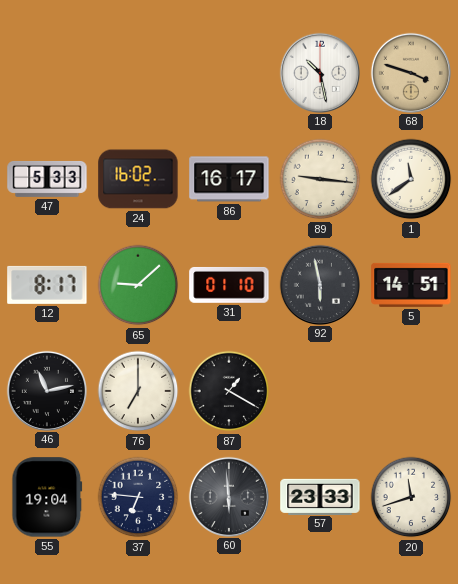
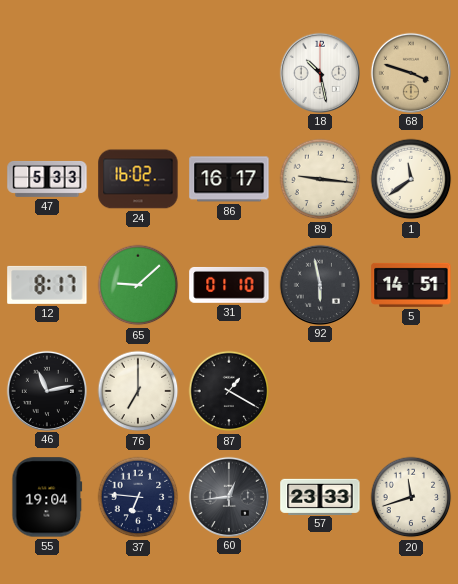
60: 5:59 -> 12:44 (228, 496)
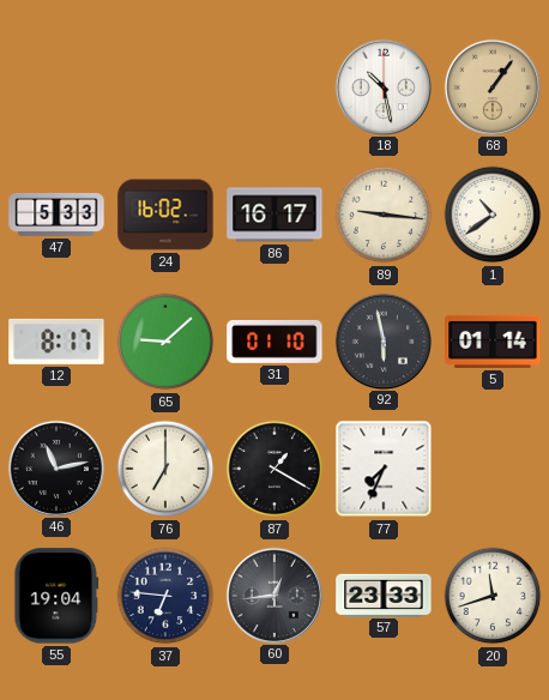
68: 3:48 -> 1:06 (491, 86)
1: 11:39 -> 10:39 (493, 215)
5: 14:51 -> 01:14 (493, 342)
77: none -> 7:34 (384, 469)
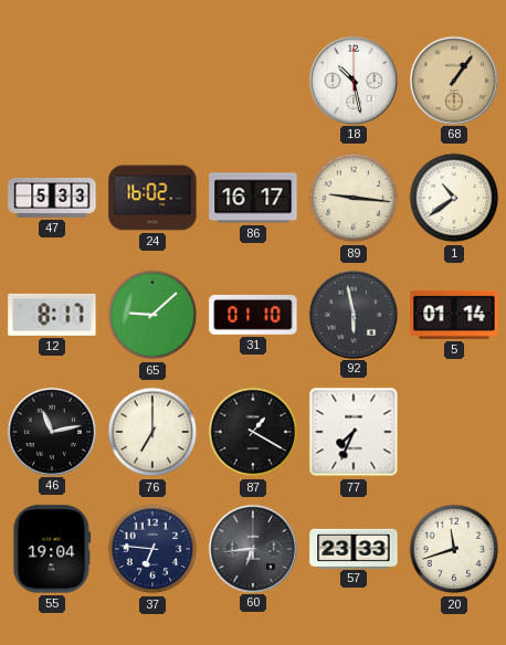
60: 12:44 -> 6:44 (252, 548)
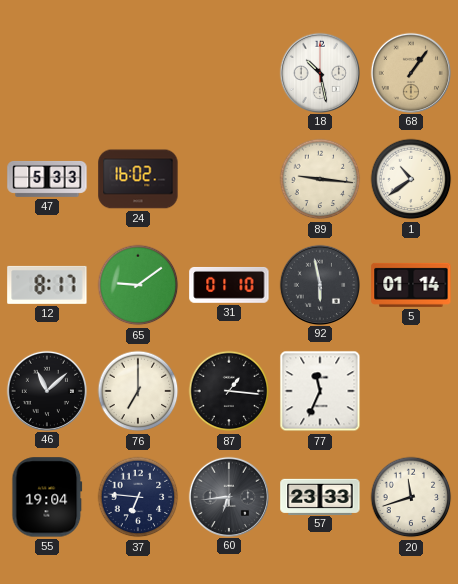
86: 16:17 -> none (253, 198)
65: 9:08 -> 9:09 (138, 285)
46: 11:13 -> 11:08 (46, 390)
87: 1:20 -> 1:16 (229, 391)
77: 7:34 -> 11:34 (320, 391)
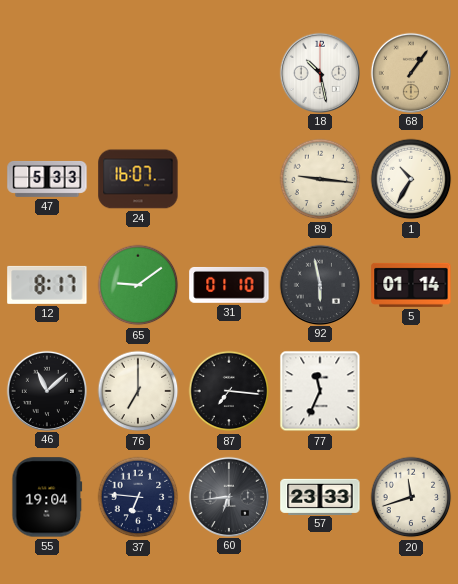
24: 16:02 -> 16:07 (138, 179)
1: 10:39 -> 10:35 (411, 179)
87: 1:16 -> 7:16 (229, 391)
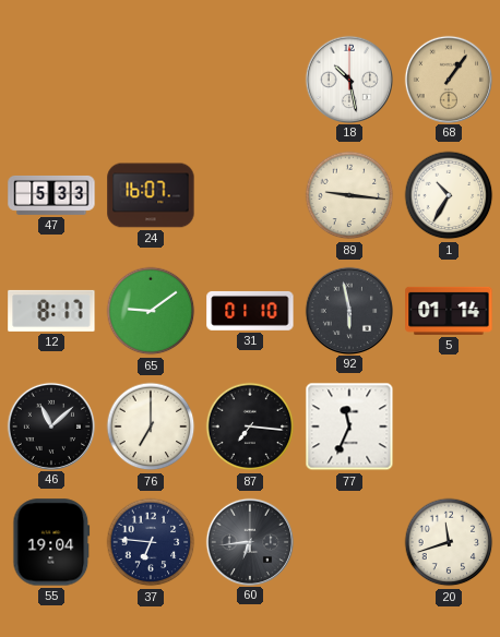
57: 23:33 -> none (320, 496)
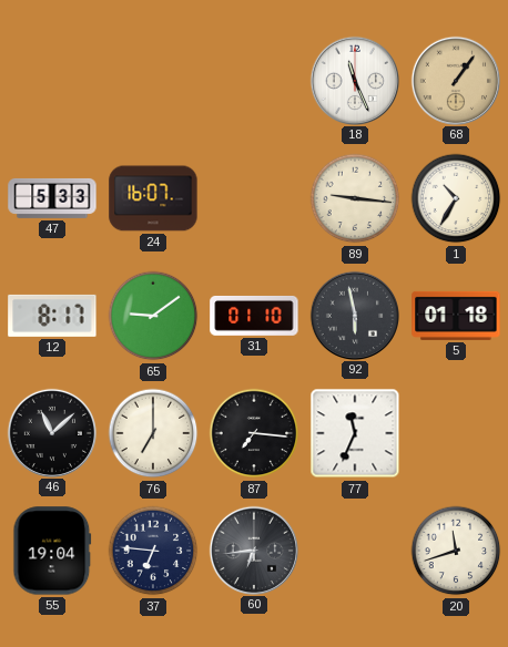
18: 10:28 -> 11:26 (354, 80)
5: 01:14 -> 01:18 (456, 316)
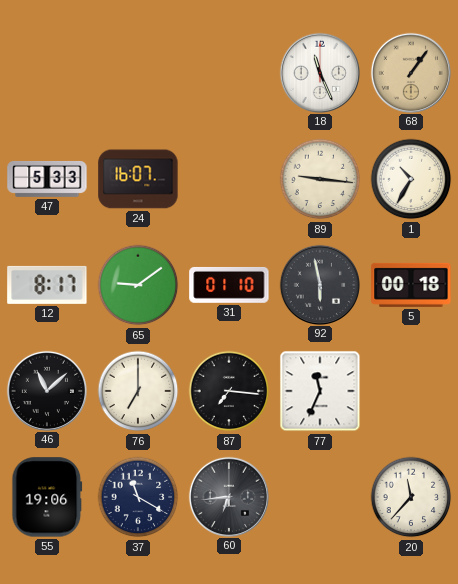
5: 01:18 -> 00:18 (411, 285)
55: 19:04 -> 19:06 (47, 497)
37: 6:46 -> 11:20 (138, 497)
20: 11:42 -> 11:37 (411, 497)
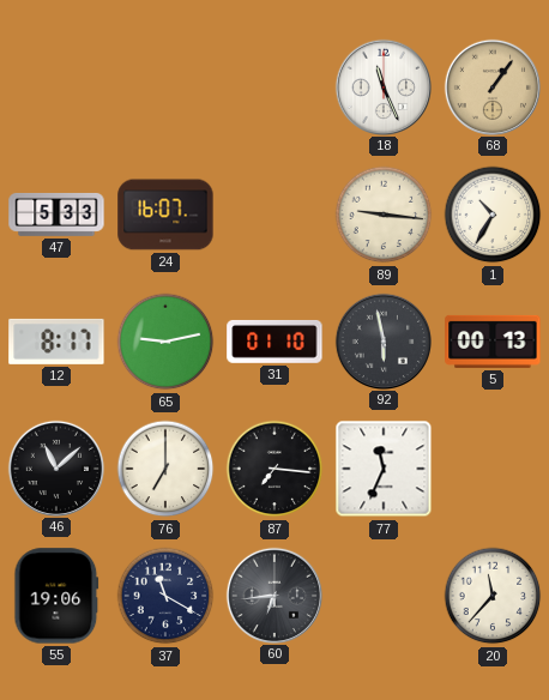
65: 9:09 -> 9:13 (165, 342)
5: 00:18 -> 00:13 (493, 342)
